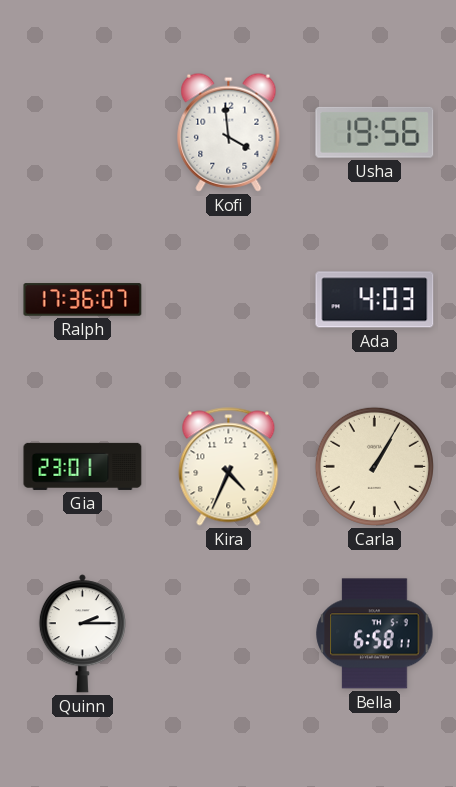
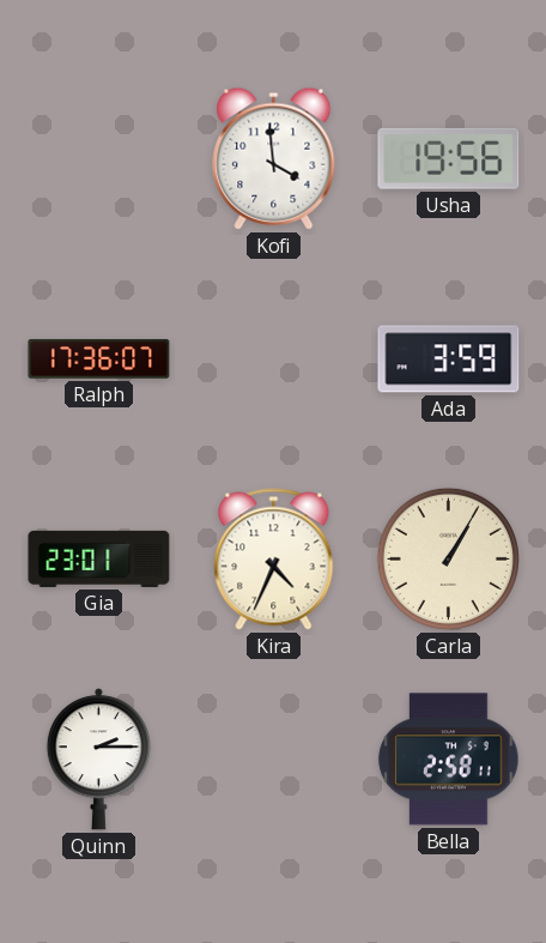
Ada: 4:03 -> 3:59 (449, 359)
Bella: 6:58 -> 2:58 (449, 760)
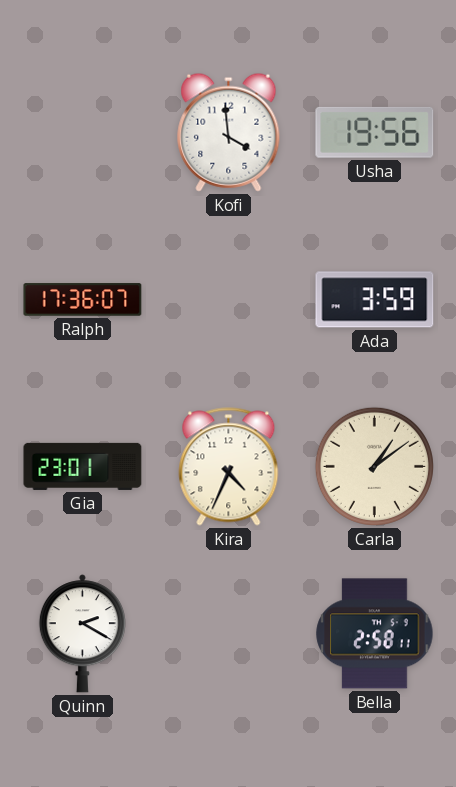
Carla: 1:05 -> 1:09 (374, 466)
Quinn: 2:15 -> 2:20 (82, 634)
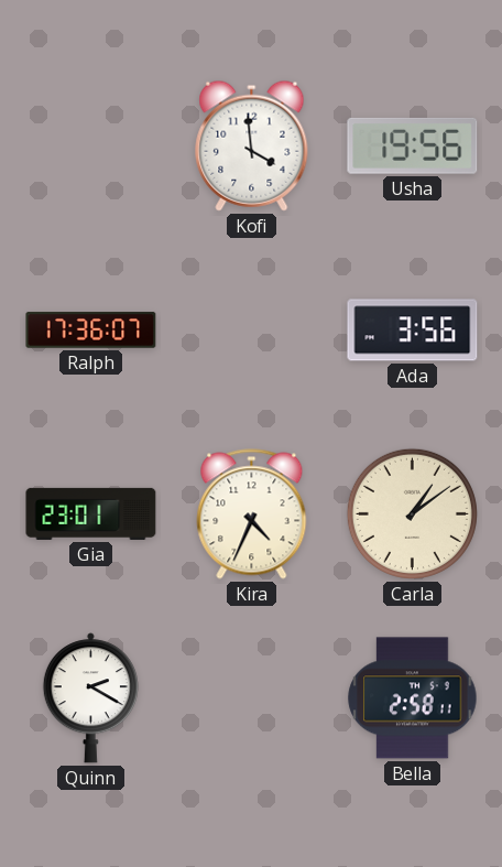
Ada: 3:59 -> 3:56 (413, 330)
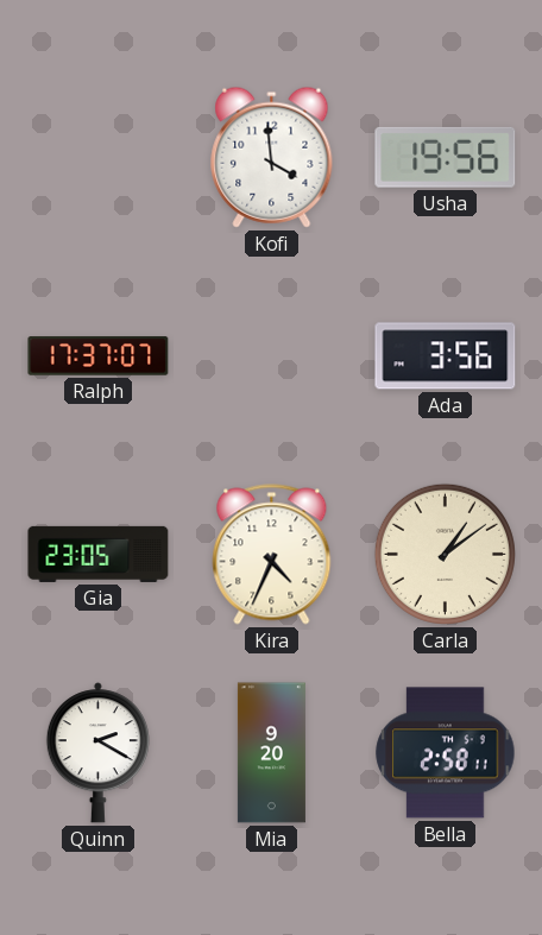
Ralph: 17:36 -> 17:37 (99, 356)
Gia: 23:01 -> 23:05 (99, 554)
Mia: none -> 9:20 (271, 753)
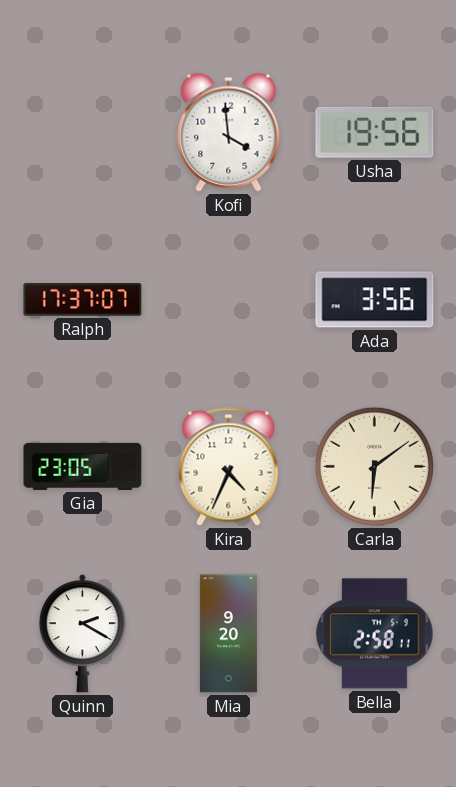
Carla: 1:09 -> 6:09 (374, 466)
